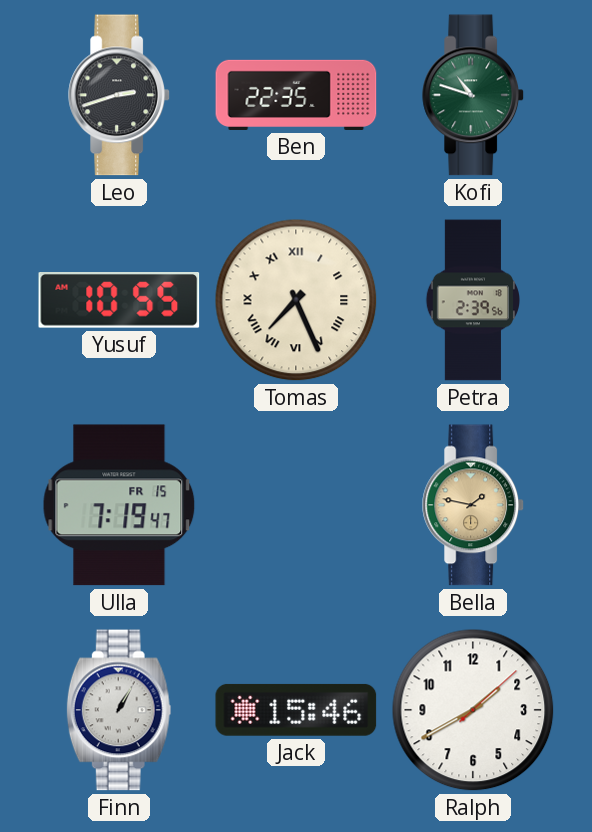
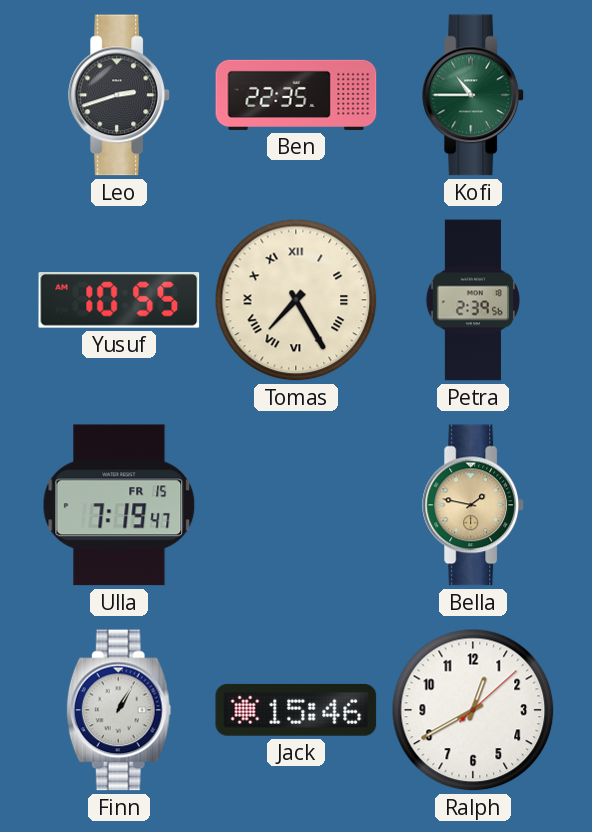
Kofi: 10:48 -> 10:45 (474, 95)
Tomas: 7:26 -> 7:25 (296, 300)
Ralph: 1:40 -> 12:40 (473, 710)
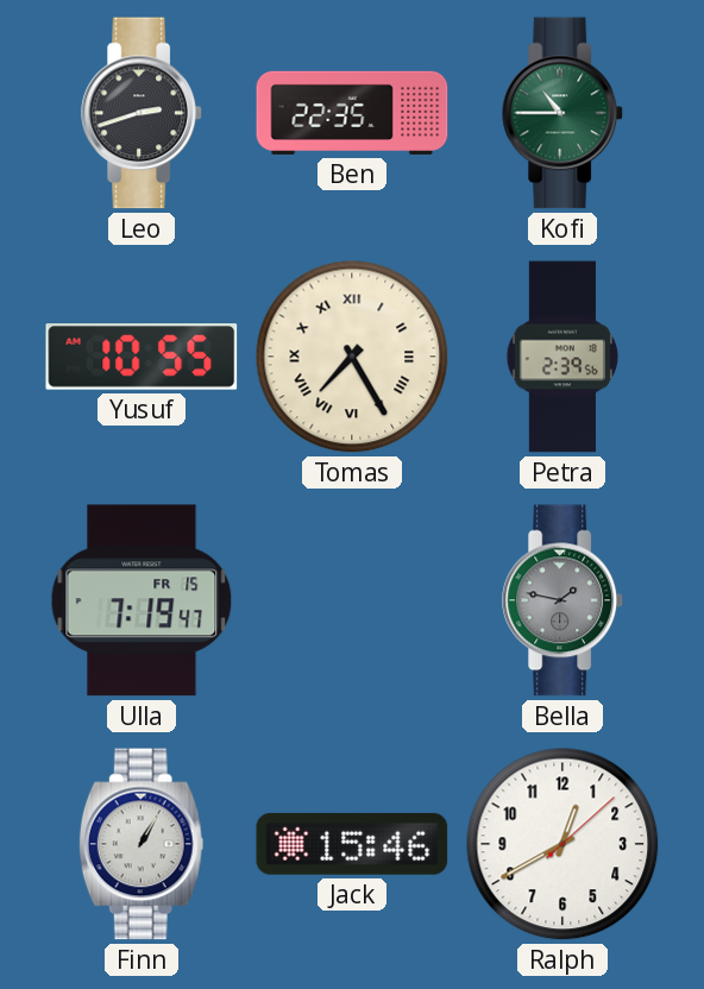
Bella dial: champagne -> grey (564, 600)
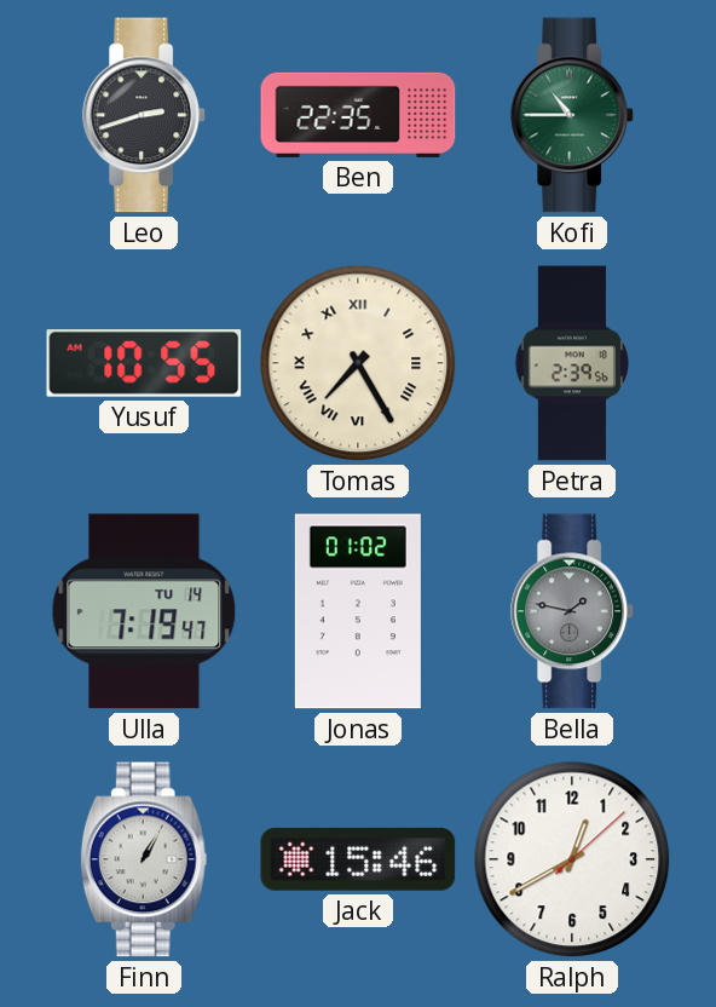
Ulla date: FR 15 -> TU 14 (144, 611)
Jonas: none -> 01:02 (358, 611)
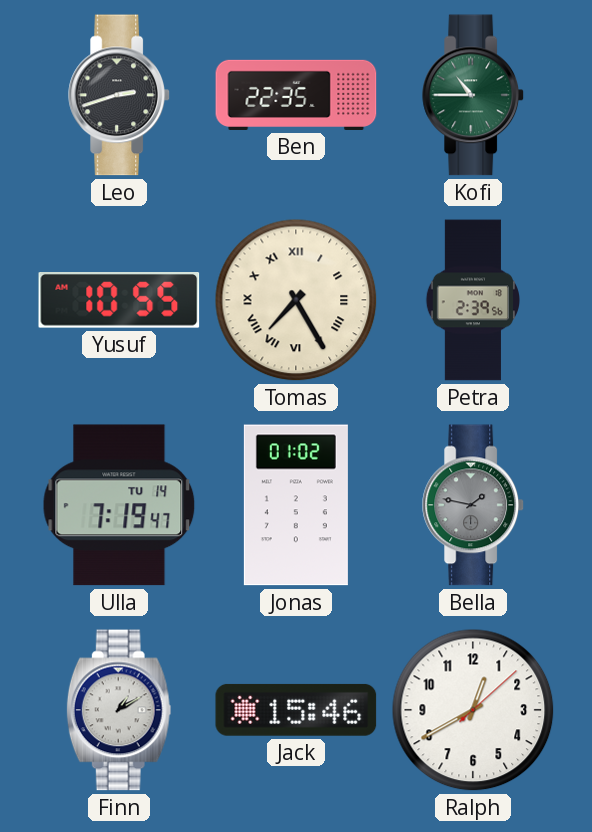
Finn: 1:05 -> 1:10 (119, 710)
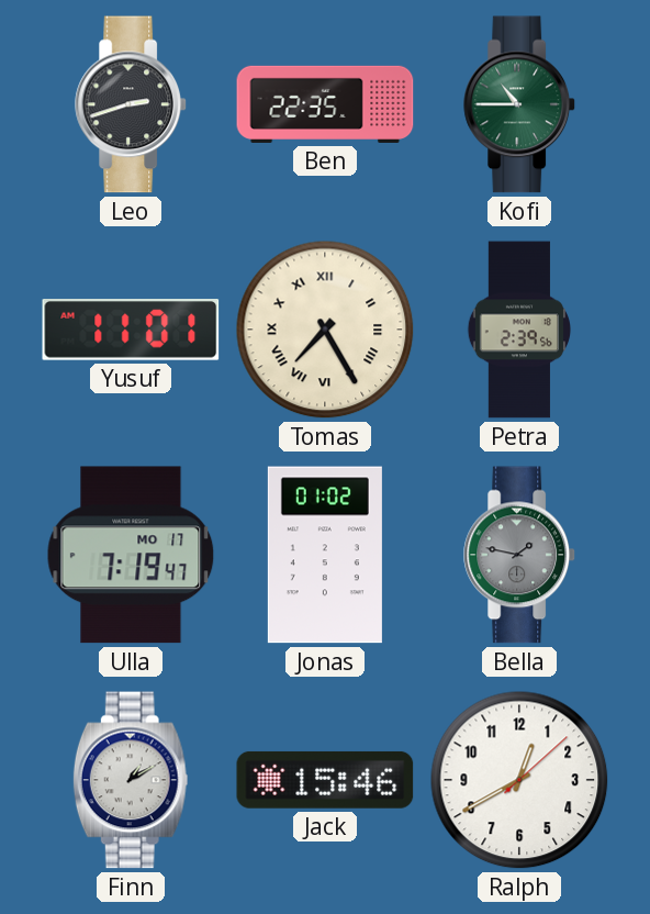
Yusuf: 10:55 -> 11:01 (131, 331)
Ulla date: TU 14 -> MO 17 (131, 555)
